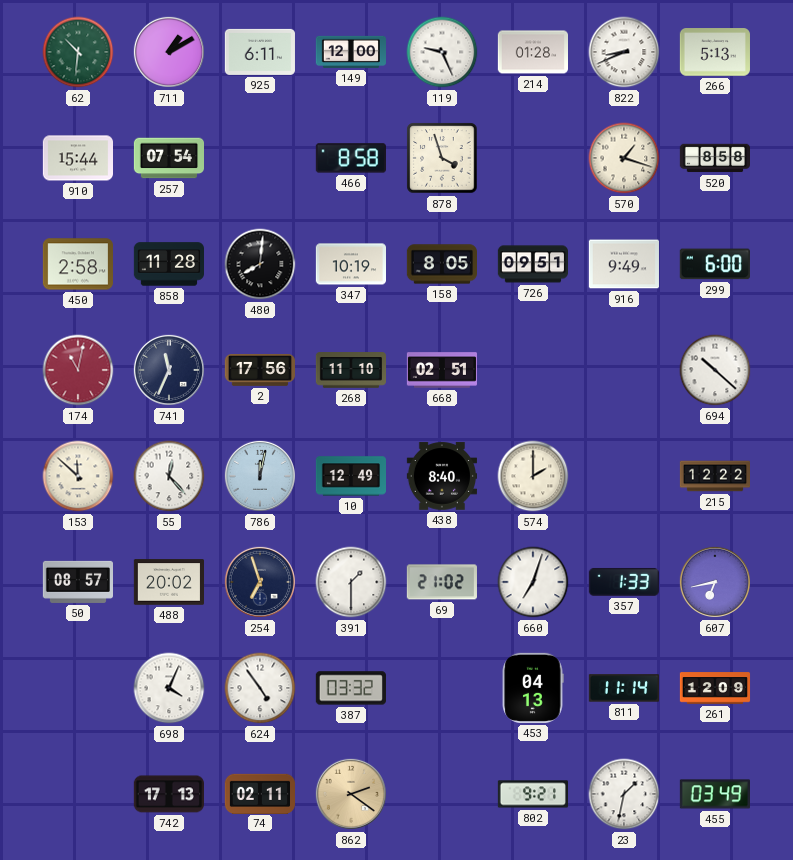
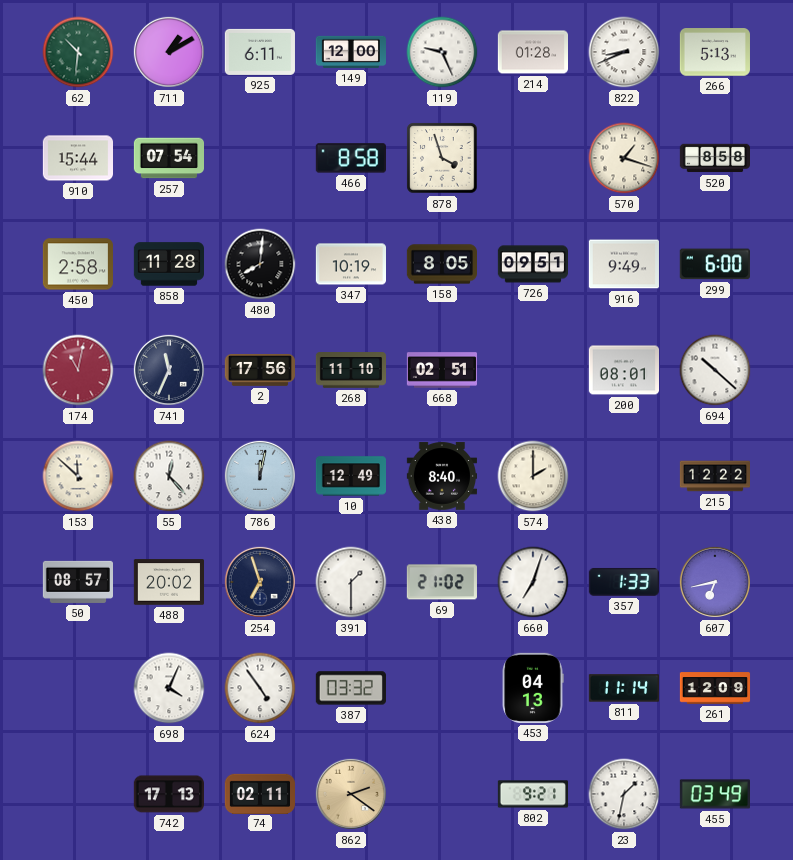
200: none -> 08:01 (623, 370)
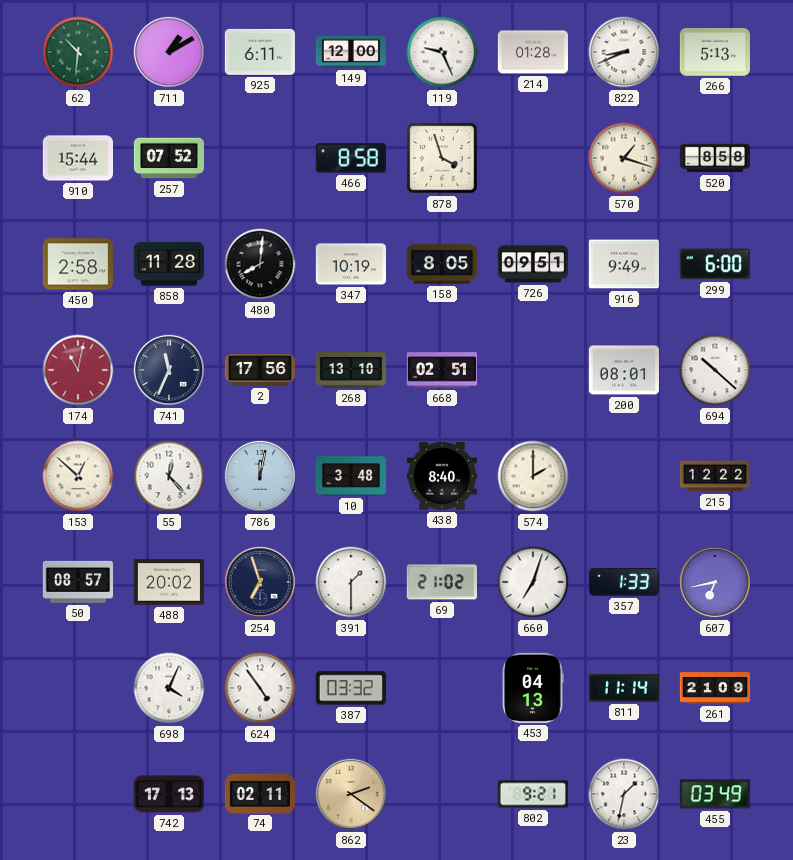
257: 07:54 -> 07:52 (168, 158)
268: 11:10 -> 13:10 (350, 370)
153: 11:52 -> 12:52 (78, 476)
10: 12:49 -> 3:48 (350, 476)
261: 12:09 -> 21:09 (715, 688)
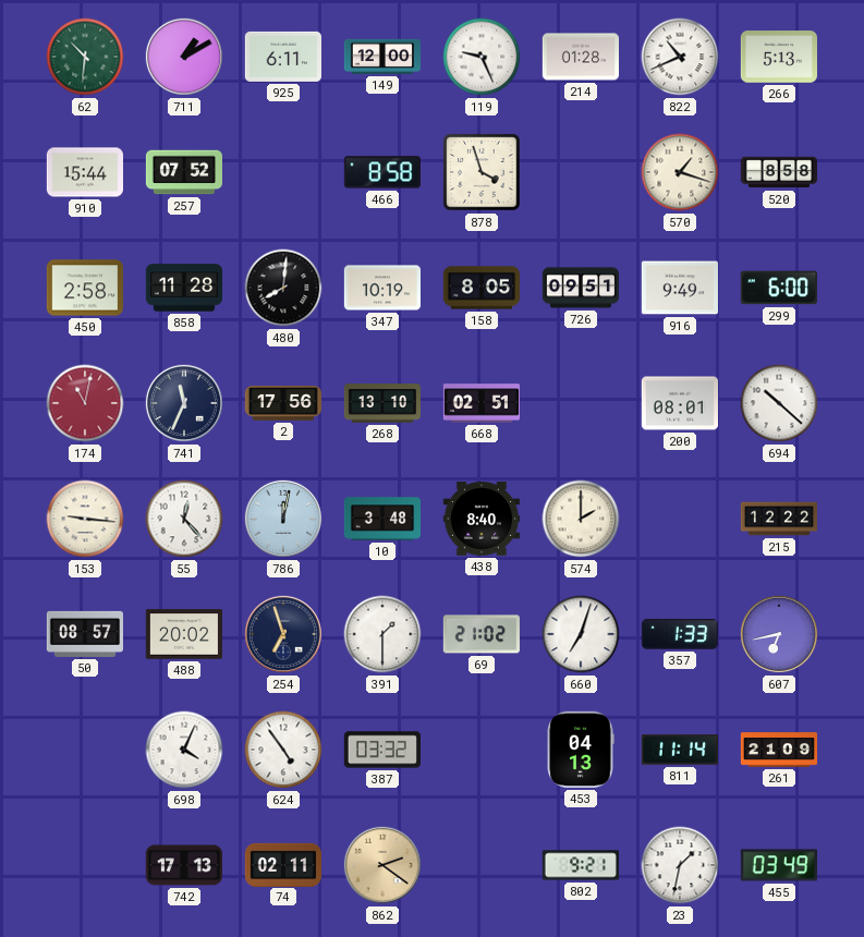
822: 8:41 -> 10:41 (680, 57)
153: 12:52 -> 9:16 (85, 519)
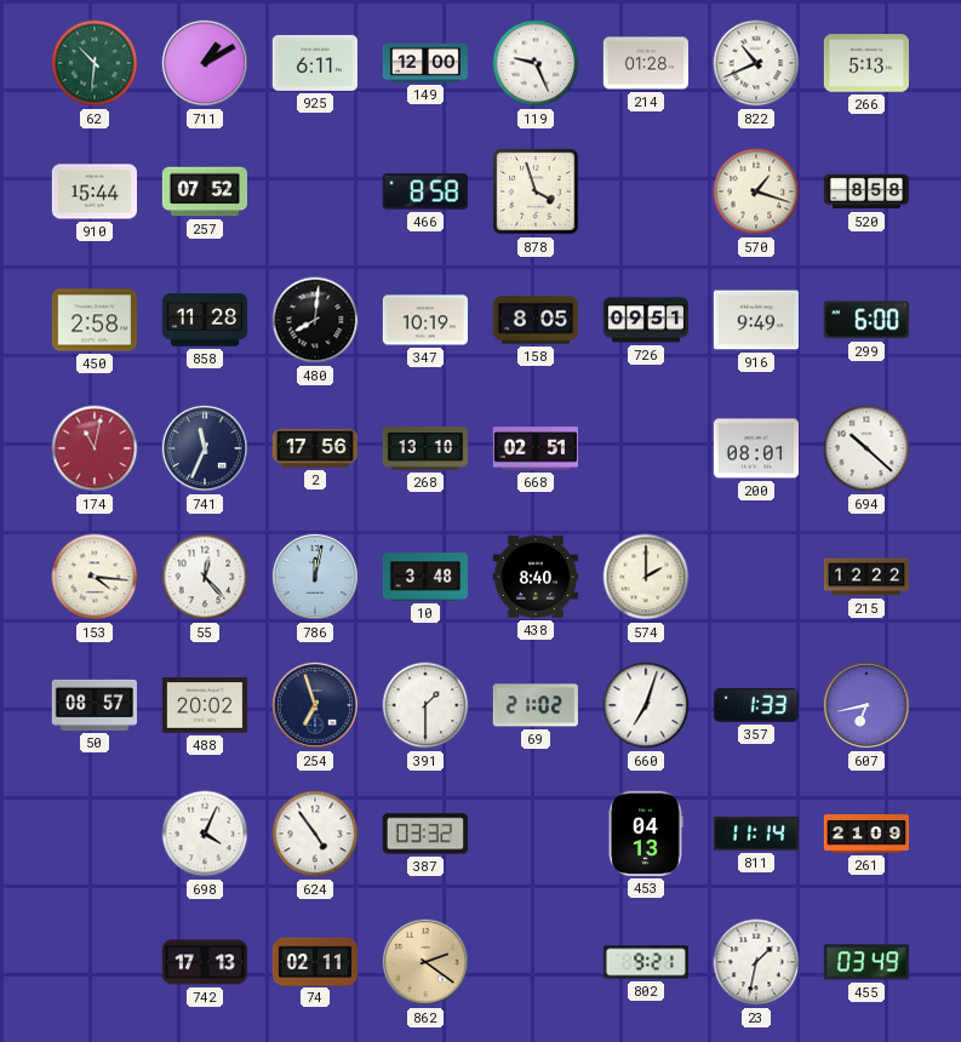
153: 9:16 -> 4:16 (95, 577)
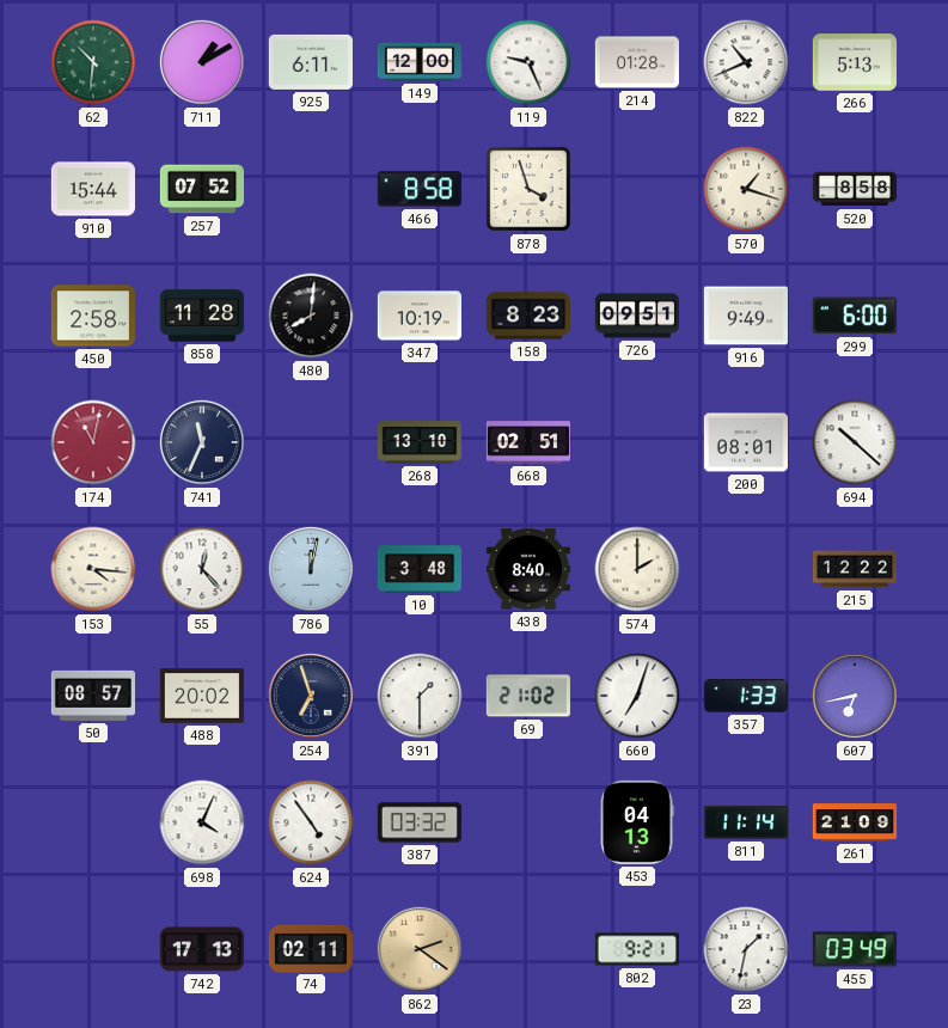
158: 8:05 -> 8:23 (527, 316)
2: 17:56 -> none (315, 450)
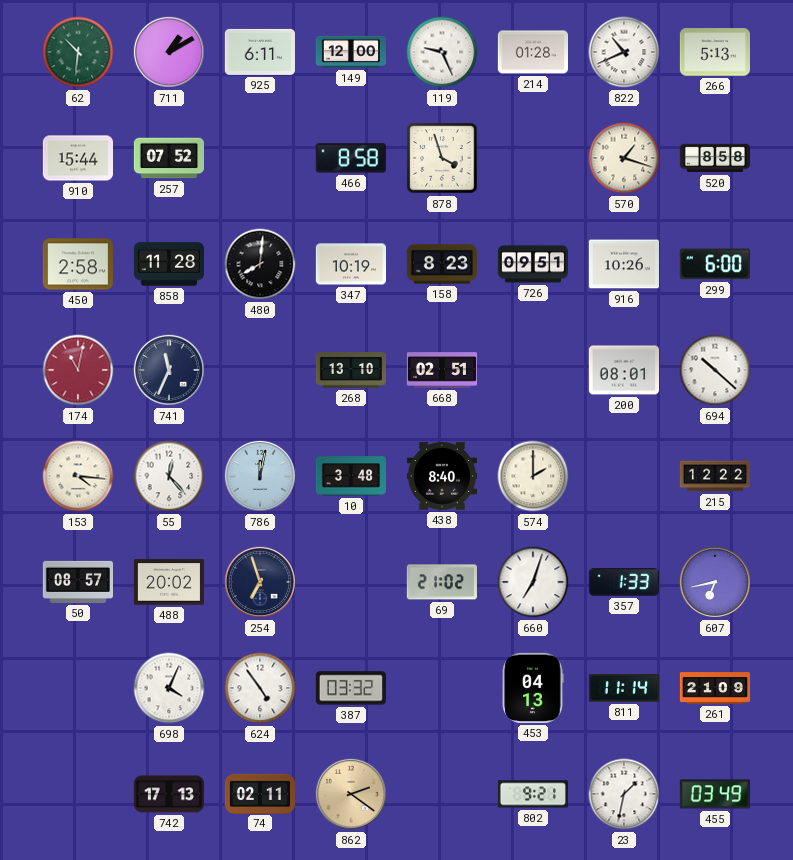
916: 9:49 -> 10:26 (623, 264)
391: 1:30 -> none (420, 696)
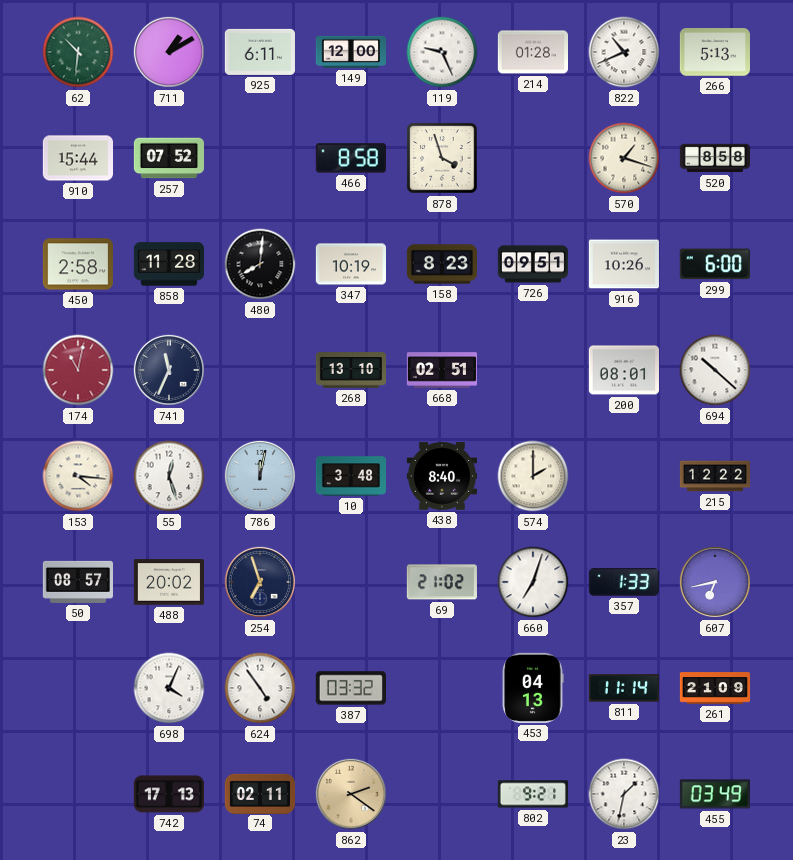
55: 12:23 -> 12:27 (169, 476)
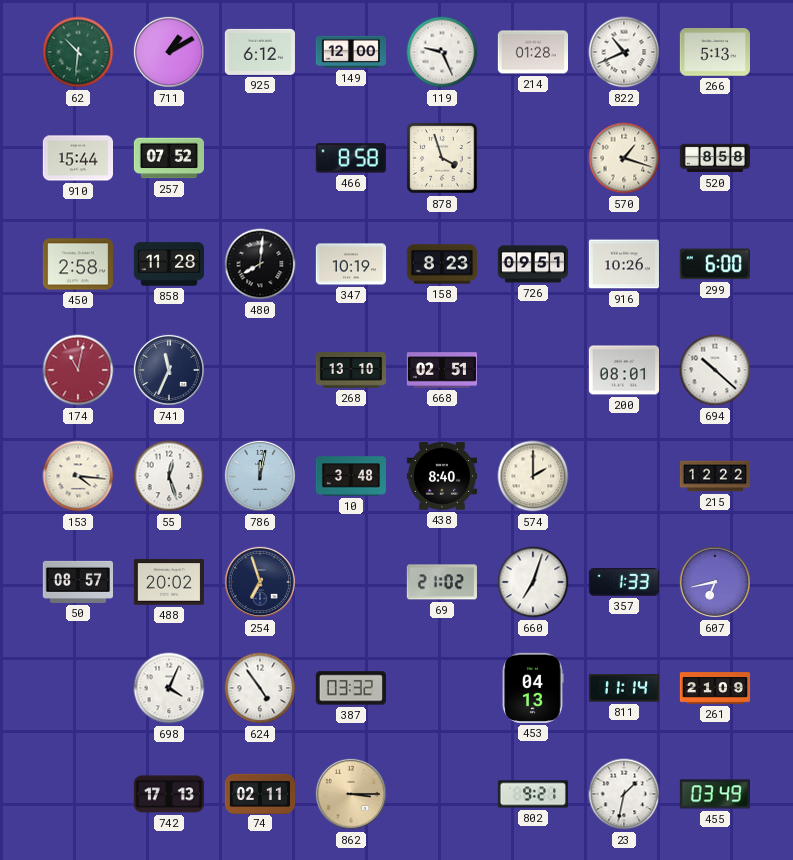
925: 6:11 -> 6:12 (260, 52)
862: 2:21 -> 3:15 (351, 794)
